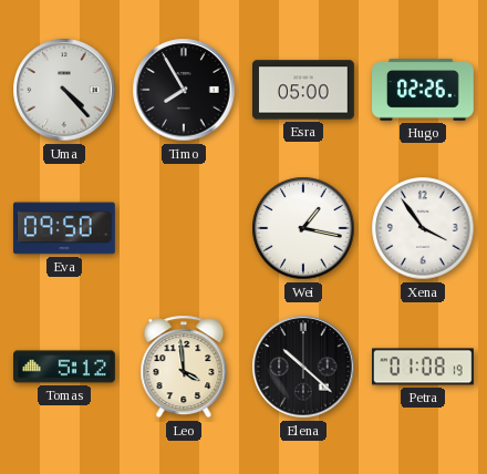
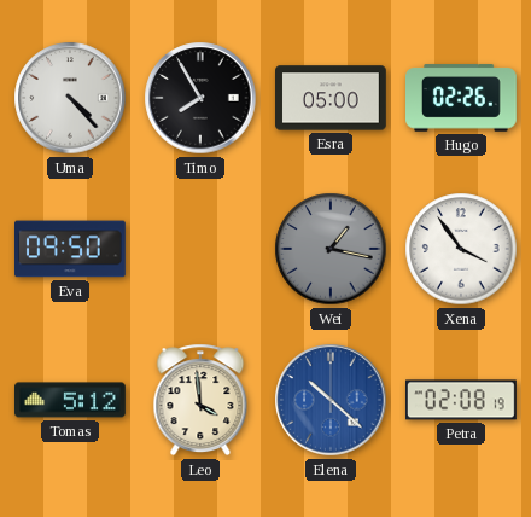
Wei dial: white -> grey (331, 249)
Elena dial: black -> blue (331, 400)
Petra: 01:08 -> 02:08 (462, 400)
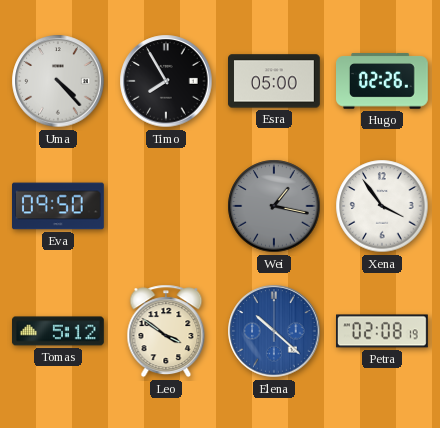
Leo: 3:59 -> 3:51 (166, 331)
